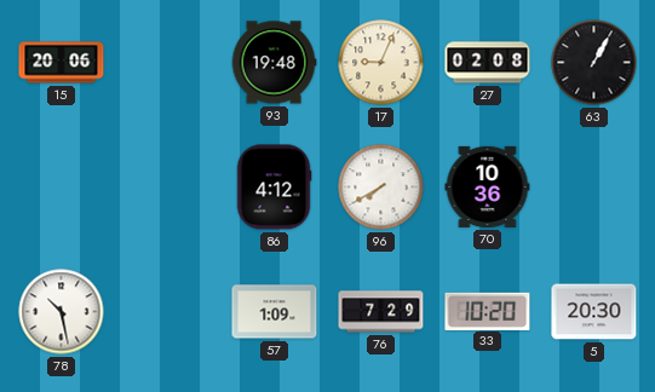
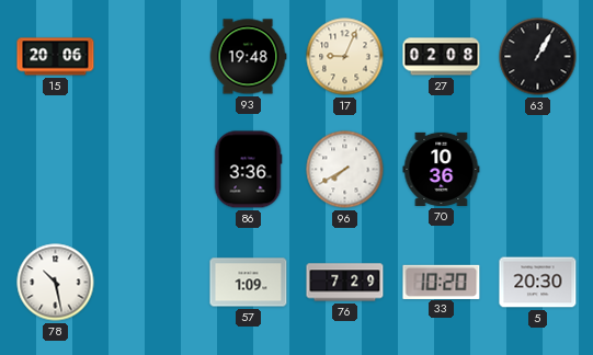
86: 4:12 -> 3:36 (248, 170)
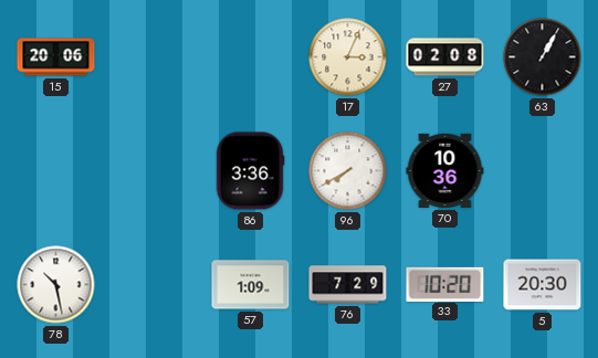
93: 19:48 -> none (248, 57)
17: 9:04 -> 3:04 (348, 57)
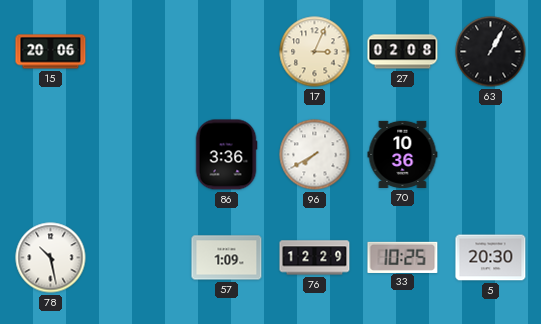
76: 7:29 -> 12:29 (315, 258)
33: 10:20 -> 10:25 (403, 257)
